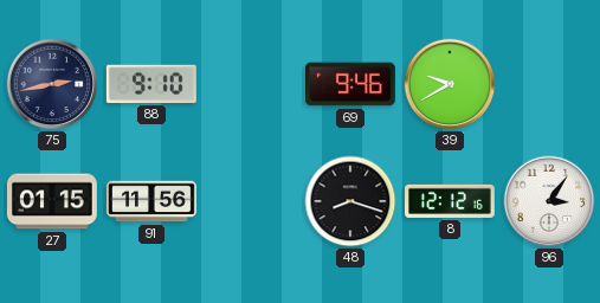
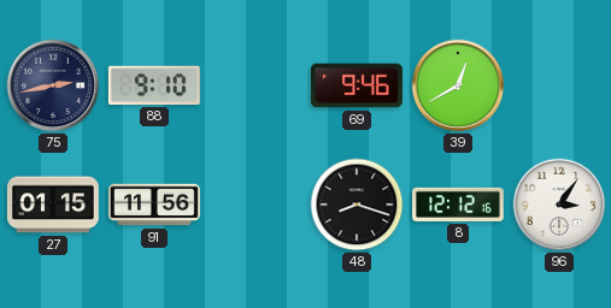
39: 9:40 -> 12:40 (458, 85)
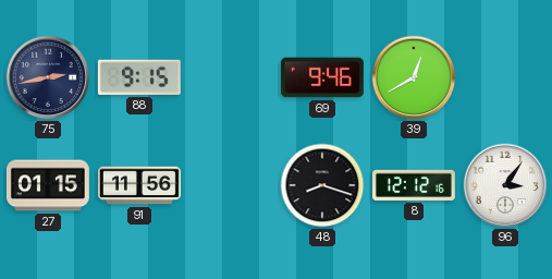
88: 9:10 -> 9:15 (139, 77)
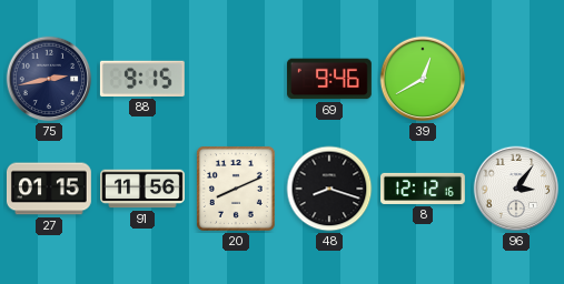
20: none -> 8:11 (236, 189)
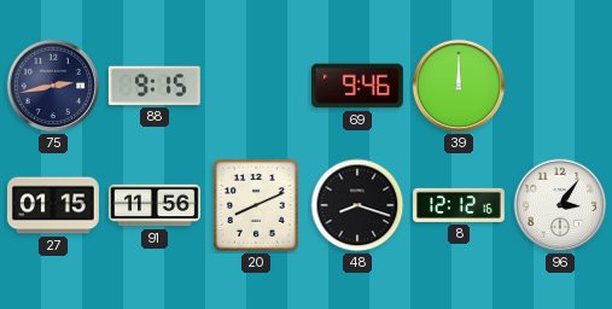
39: 12:40 -> 12:00 (459, 86)
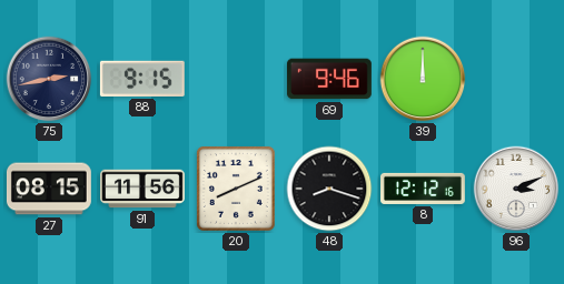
27: 01:15 -> 08:15 (49, 189)
96: 3:06 -> 3:11 (516, 189)
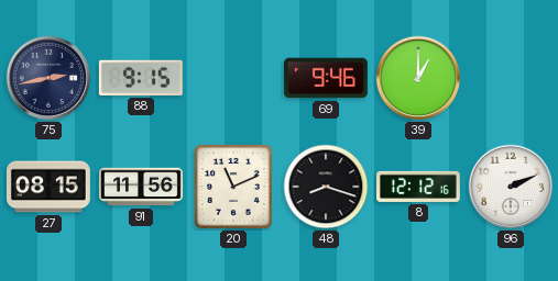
39: 12:00 -> 1:00 (418, 78)
20: 8:11 -> 11:11 (233, 187)
96: 3:11 -> 2:11 (511, 187)
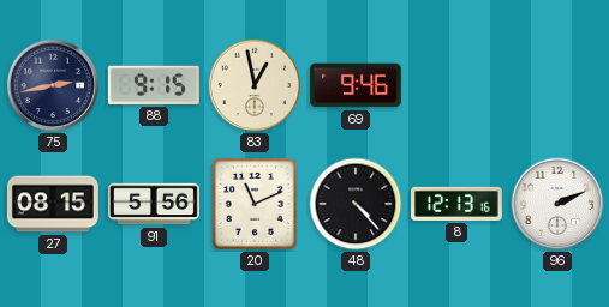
83: none -> 12:58 (255, 85)
39: 1:00 -> none (418, 78)
91: 11:56 -> 5:56 (155, 204)
48: 8:18 -> 4:23 (356, 204)
8: 12:12 -> 12:13 (458, 204)
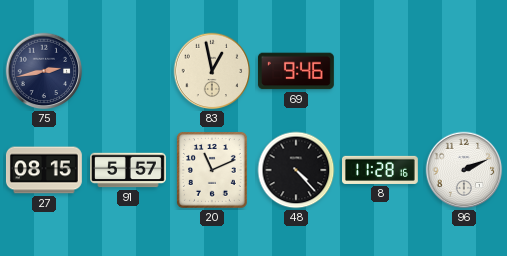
88: 9:15 -> none (154, 85)
91: 5:56 -> 5:57 (129, 170)
8: 12:13 -> 11:28 (381, 170)
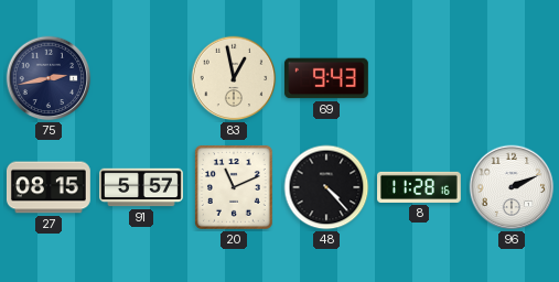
69: 9:46 -> 9:43 (326, 78)
